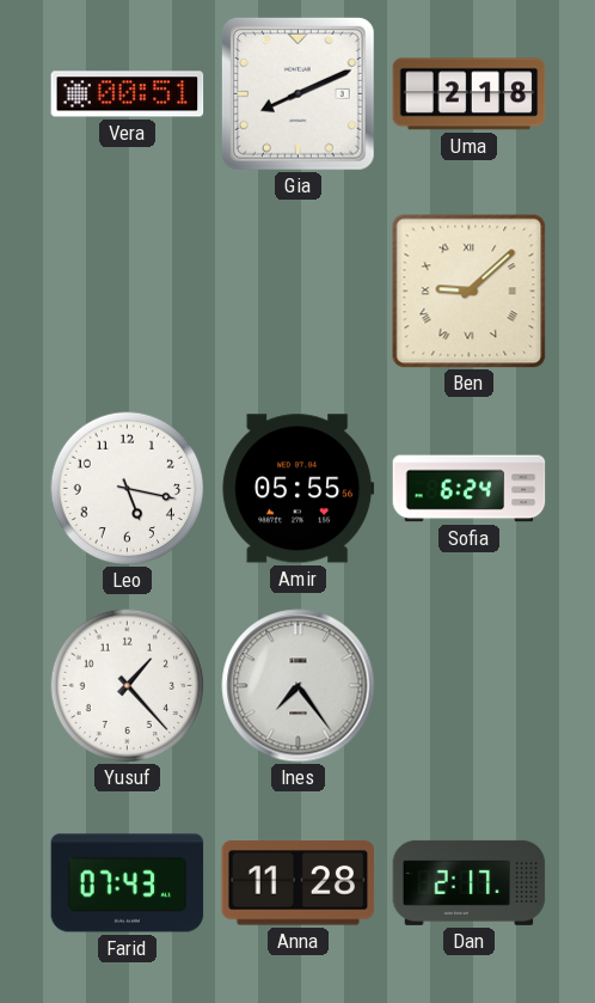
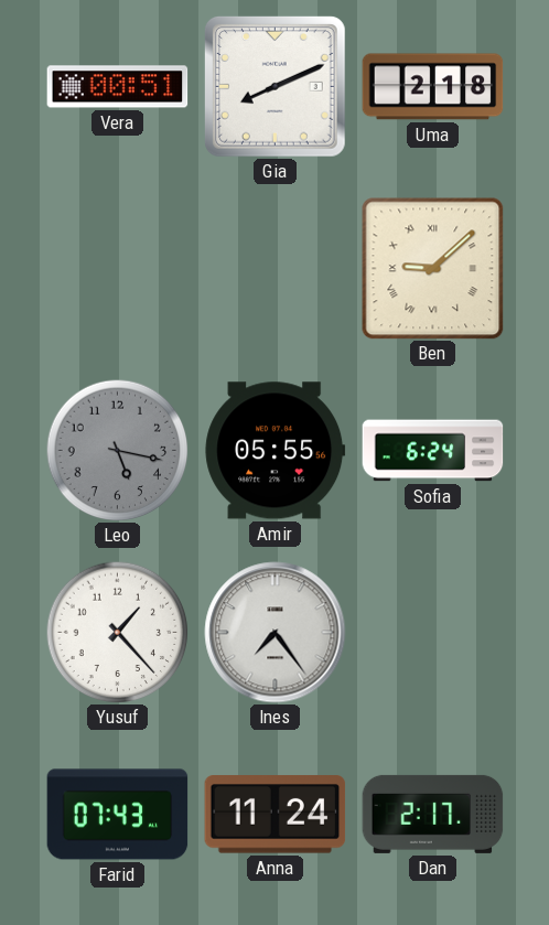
Leo dial: white -> grey (117, 450)
Anna: 11:28 -> 11:24 (276, 815)
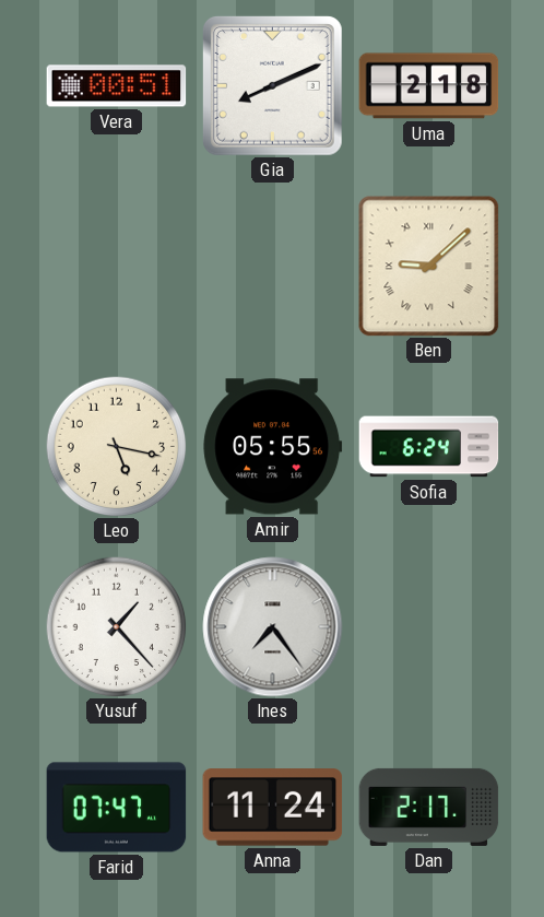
Leo dial: grey -> cream (116, 446)
Farid: 07:43 -> 07:47 (117, 808)
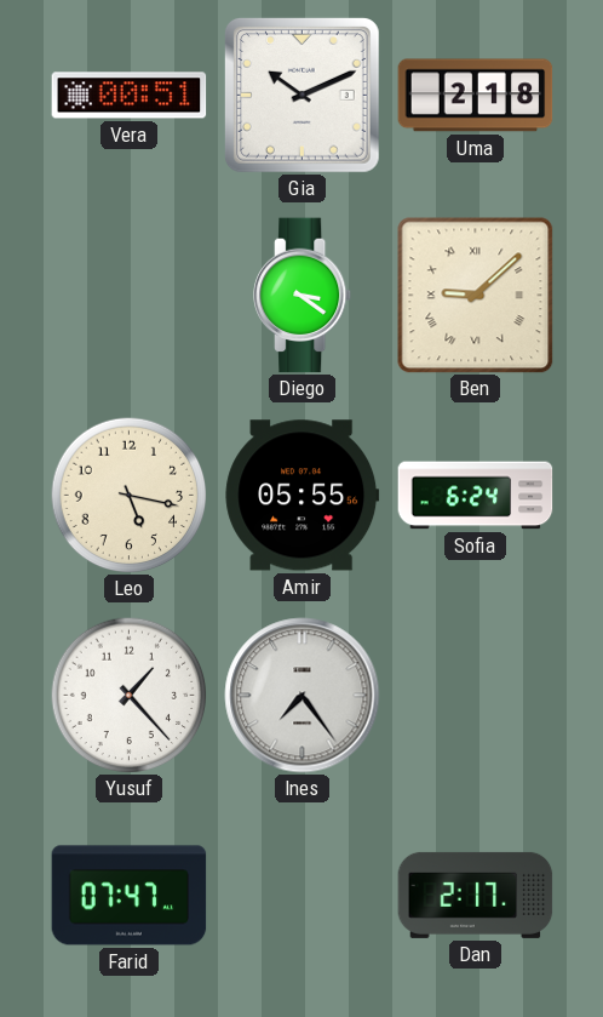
Gia: 8:11 -> 10:11 (301, 95)
Diego: none -> 3:21 (304, 296)
Anna: 11:24 -> none (273, 808)
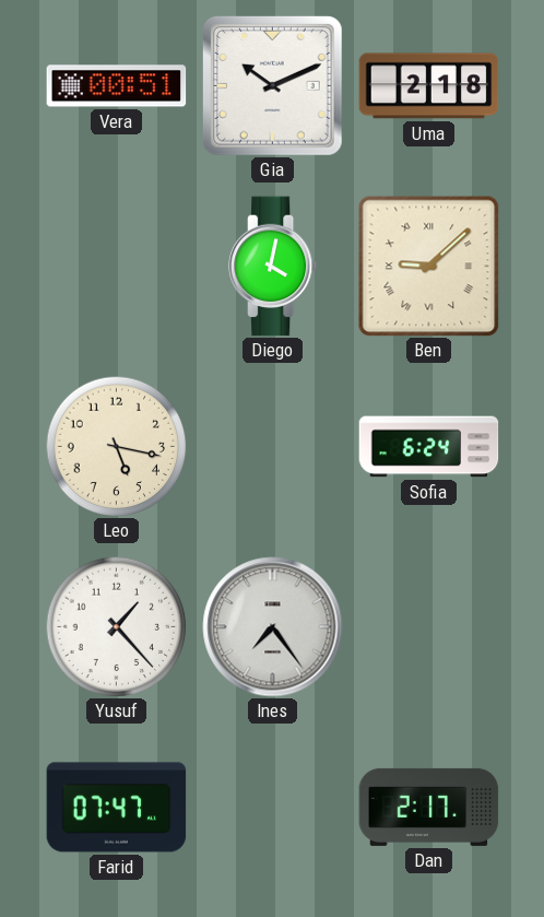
Diego: 3:21 -> 4:02 (274, 267)
Amir: 05:55 -> none (303, 496)
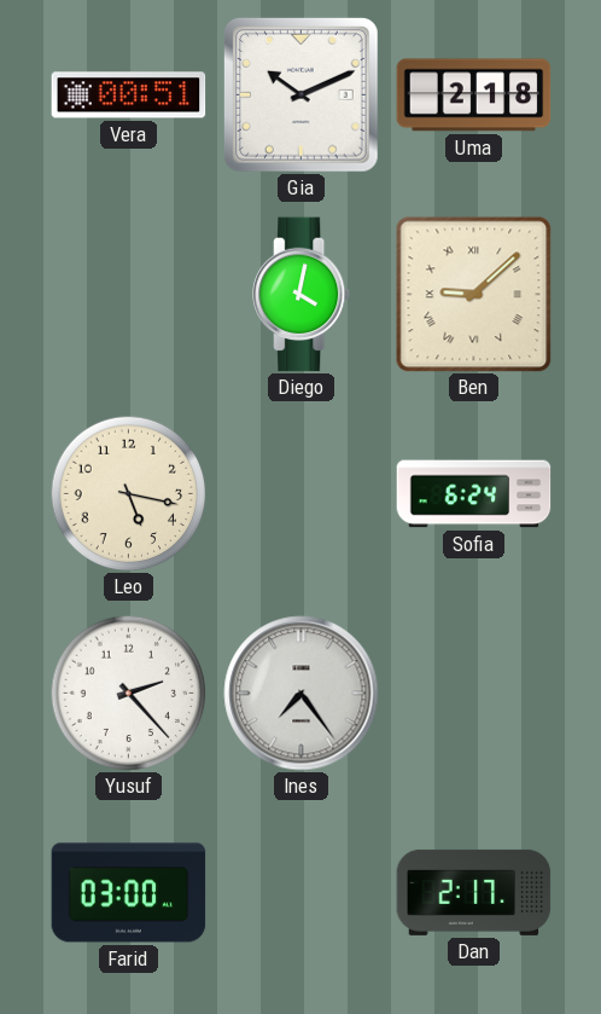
Yusuf: 1:23 -> 2:23 (128, 693)
Farid: 07:47 -> 03:00 (129, 893)
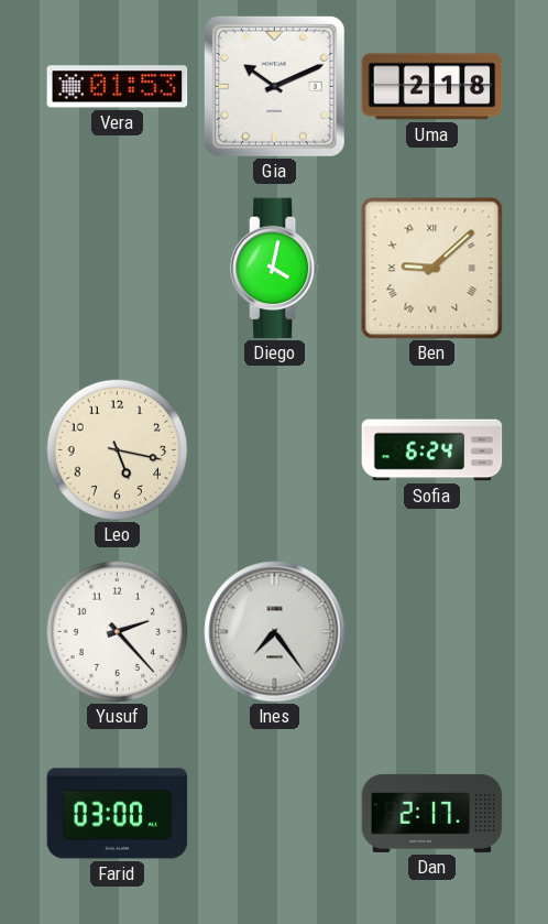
Vera: 00:51 -> 01:53 (118, 87)
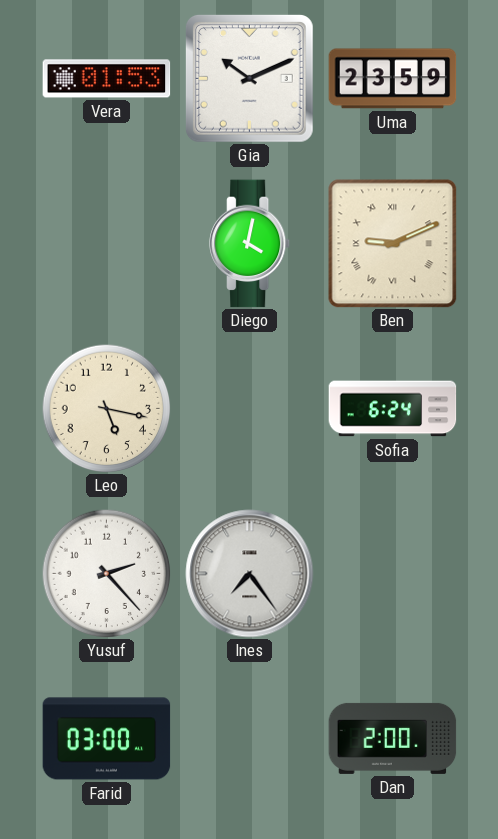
Uma: 2:18 -> 23:59 (393, 79)
Ben: 9:08 -> 9:11 (393, 244)
Dan: 2:17 -> 2:00 (393, 738)
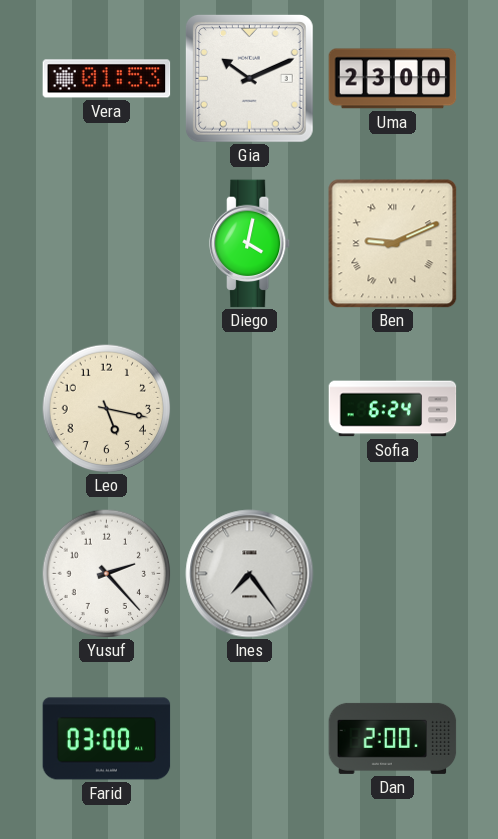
Uma: 23:59 -> 23:00 (393, 79)
